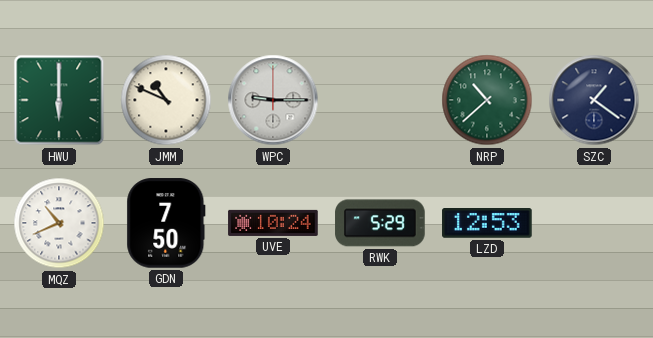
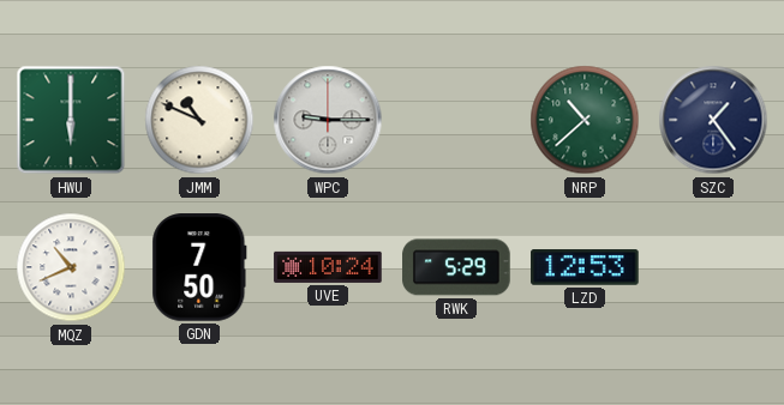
SZC: 1:21 -> 1:24 (713, 120)
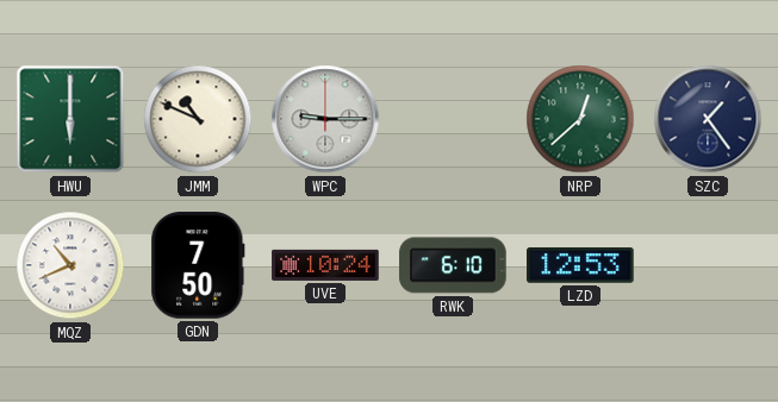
NRP: 10:38 -> 12:38 (580, 119)
RWK: 5:29 -> 6:10 (453, 265)
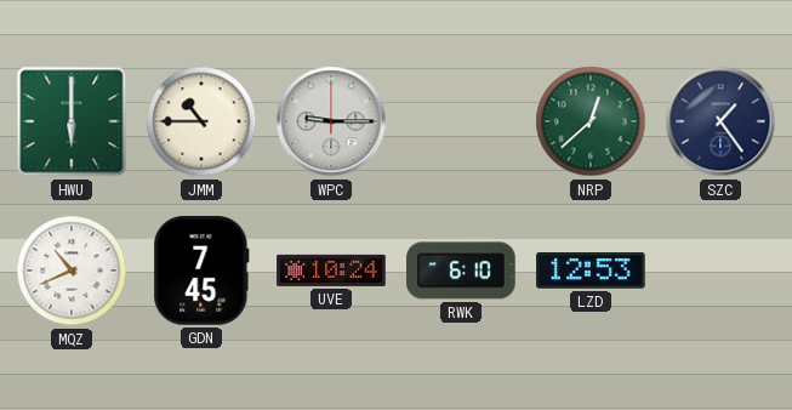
JMM: 10:49 -> 10:45 (201, 121)
GDN: 7:50 -> 7:45 (201, 271)
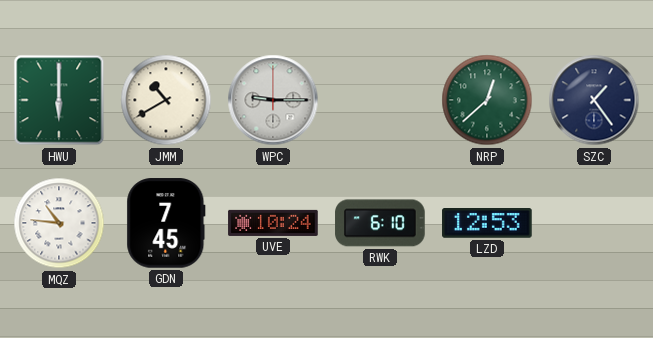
JMM: 10:45 -> 10:40 (166, 100)
MQZ: 10:41 -> 10:46 (59, 223)
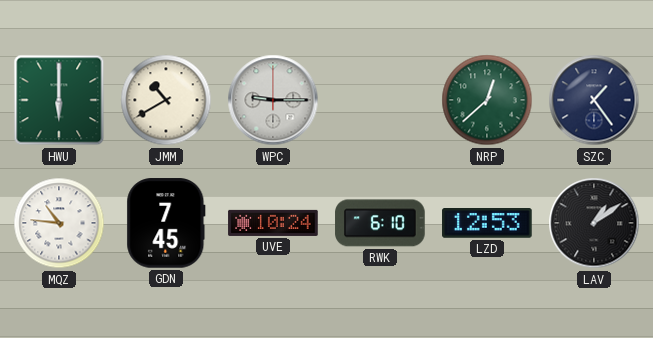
LAV: none -> 1:09 (594, 223)
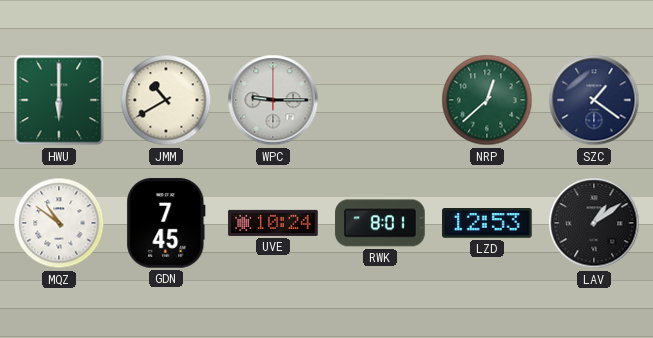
SZC: 1:24 -> 1:21 (594, 100)
MQZ: 10:46 -> 10:51 (59, 223)
RWK: 6:10 -> 8:01 (380, 223)
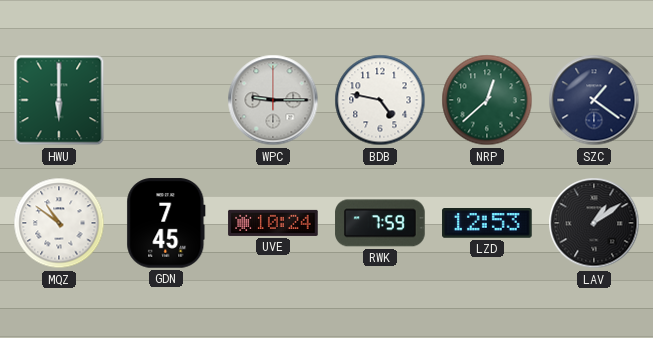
JMM: 10:40 -> none (166, 100)
BDB: none -> 4:47 (380, 100)
RWK: 8:01 -> 7:59 (380, 223)
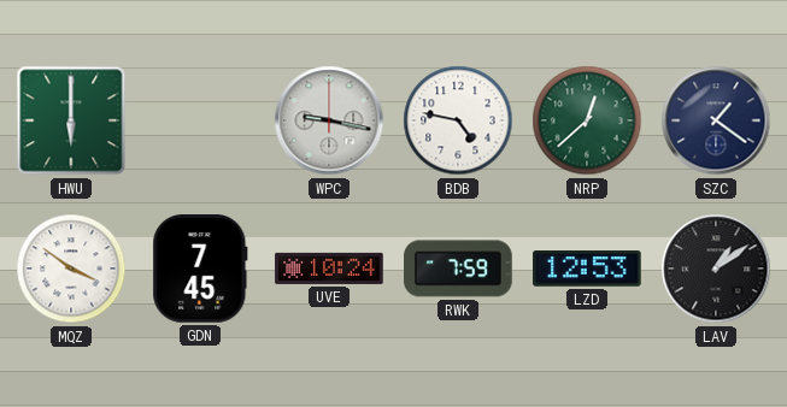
WPC: 9:15 -> 9:17 (329, 120)
MQZ: 10:51 -> 3:51 (71, 269)
